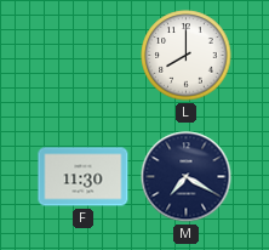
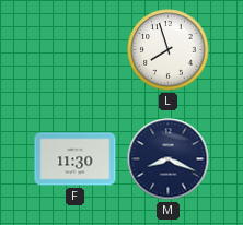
L: 8:00 -> 7:57 (169, 50)
M: 7:20 -> 8:19 (169, 159)
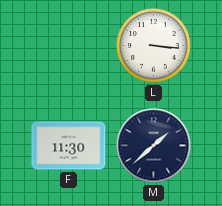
L: 7:57 -> 3:16 (154, 46)
M: 8:19 -> 1:38 (154, 146)
